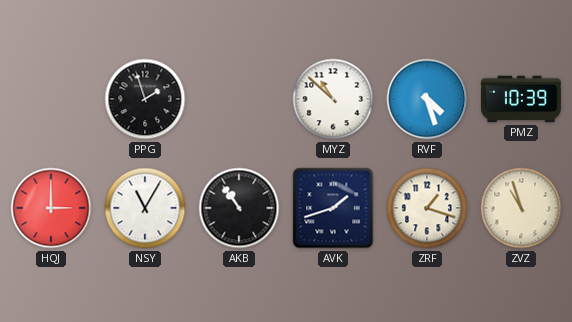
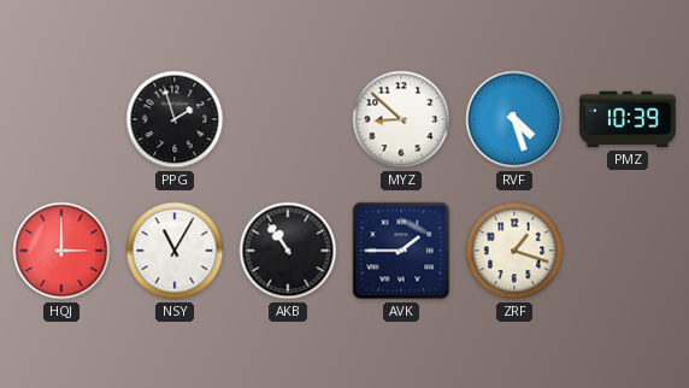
MYZ: 10:52 -> 8:52 (401, 119)
AVK: 1:42 -> 1:45 (401, 251)
ZVZ: 10:57 -> none (521, 208)
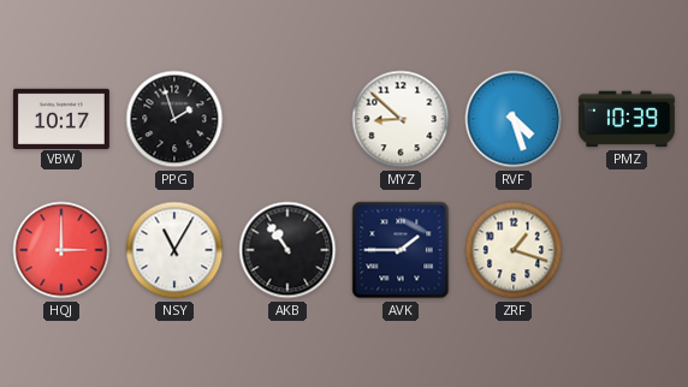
VBW: none -> 10:17 (61, 118)
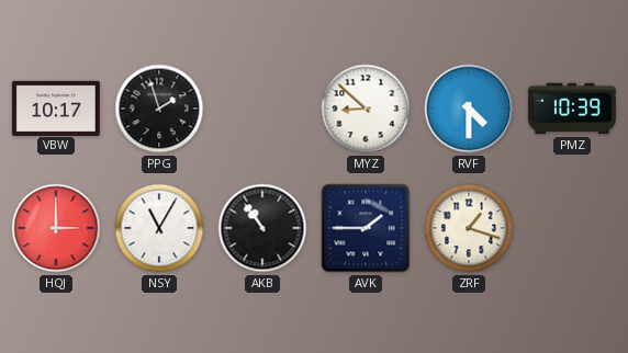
RVF: 4:27 -> 4:30 (469, 109)
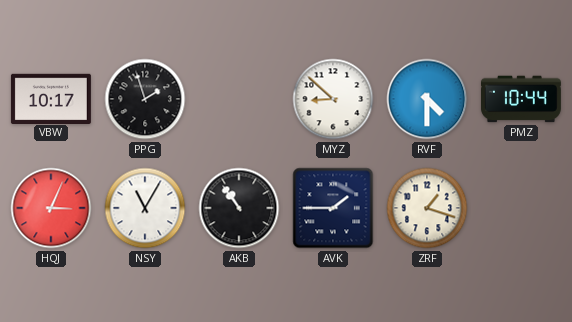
PMZ: 10:39 -> 10:44 (521, 99)
HQJ: 3:00 -> 3:04 (51, 208)
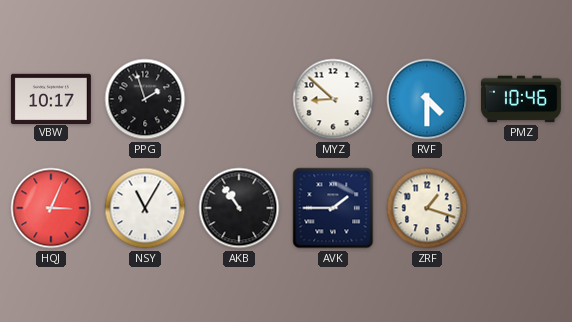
PMZ: 10:44 -> 10:46 (521, 99)
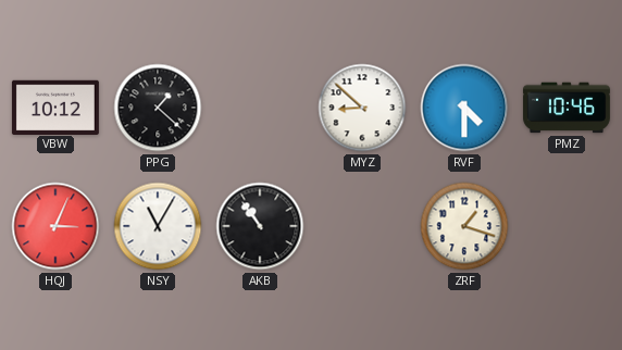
VBW: 10:17 -> 10:12 (55, 107)
PPG: 1:57 -> 1:22 (158, 108)
AVK: 1:45 -> none (333, 208)
